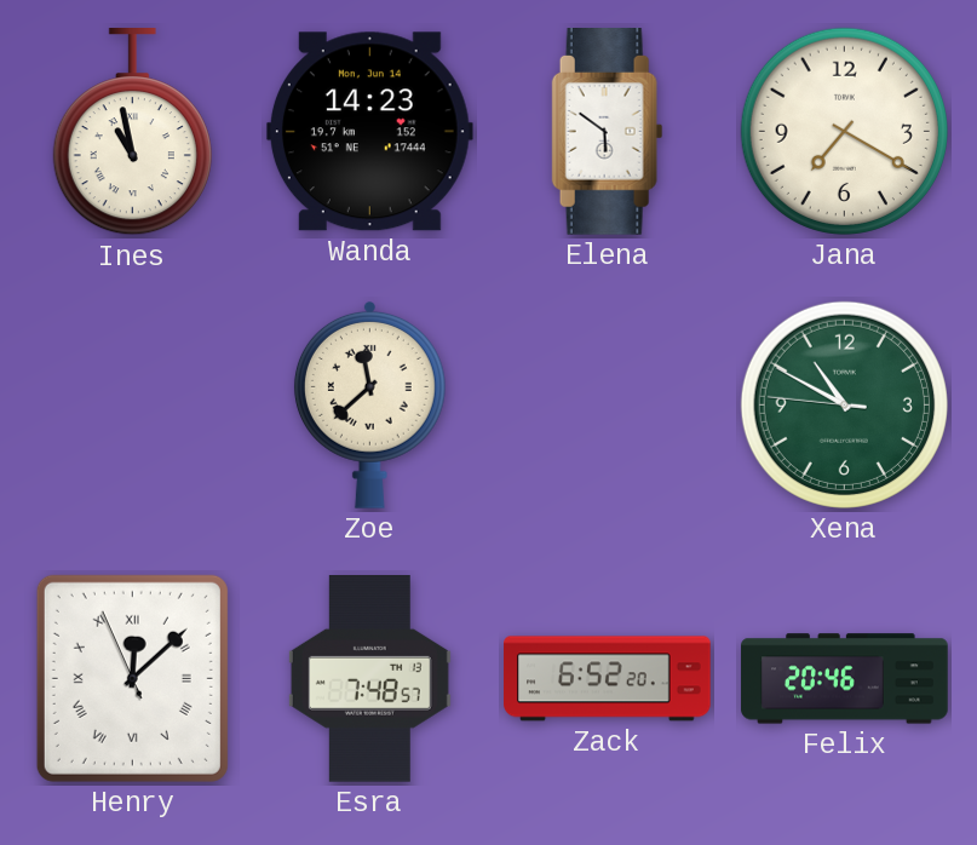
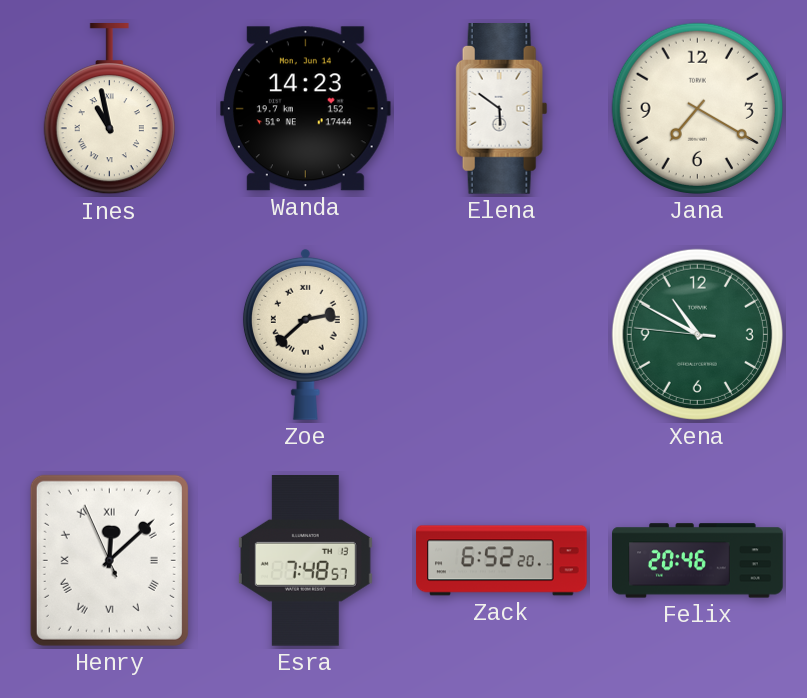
Zoe: 11:38 -> 2:38 (305, 334)
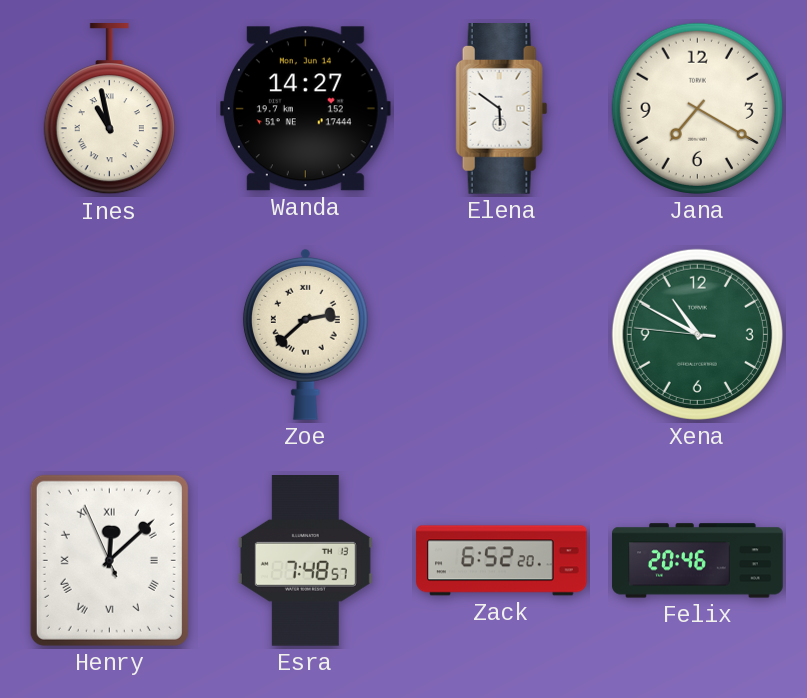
Wanda: 14:23 -> 14:27 (305, 109)
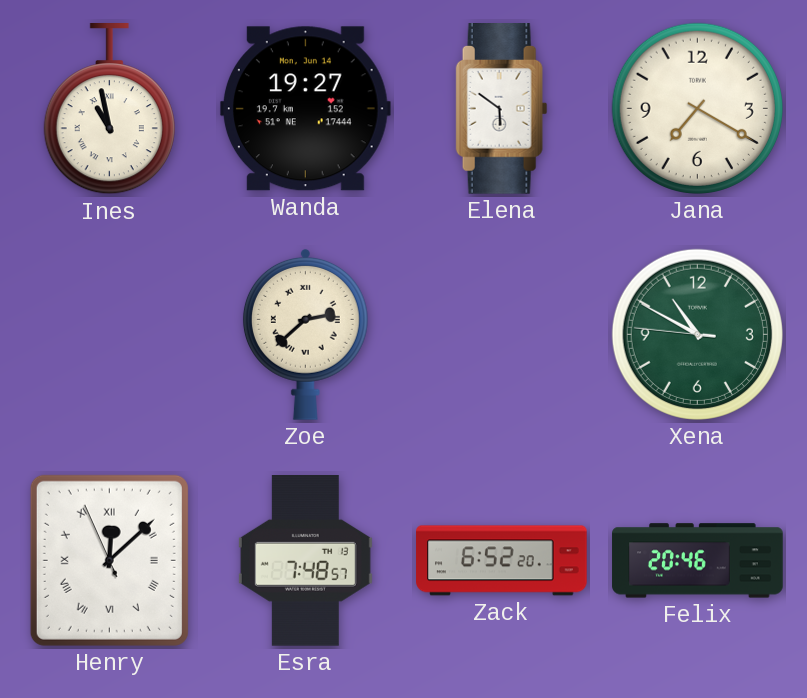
Wanda: 14:27 -> 19:27 (305, 109)
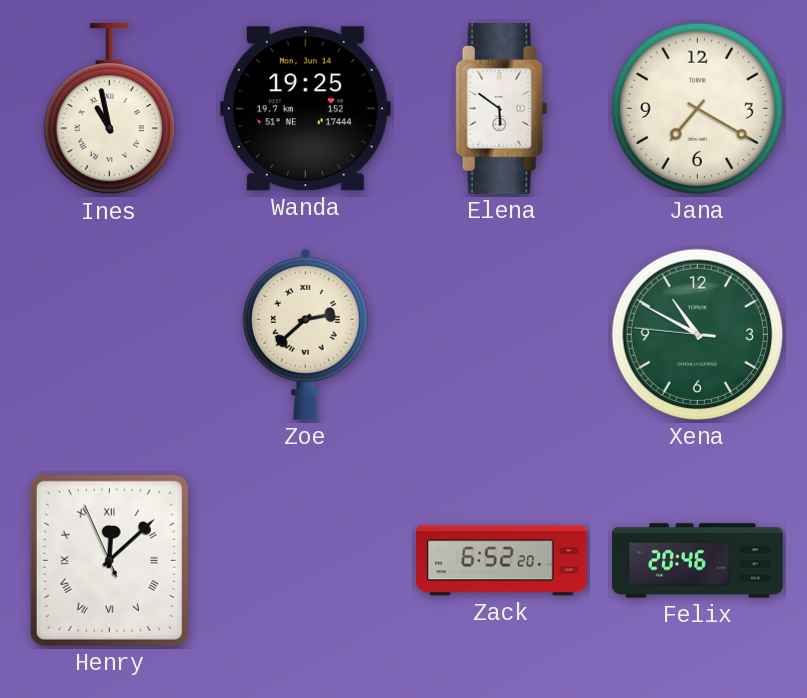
Wanda: 19:27 -> 19:25 (305, 109)
Esra: 7:48 -> none (305, 561)
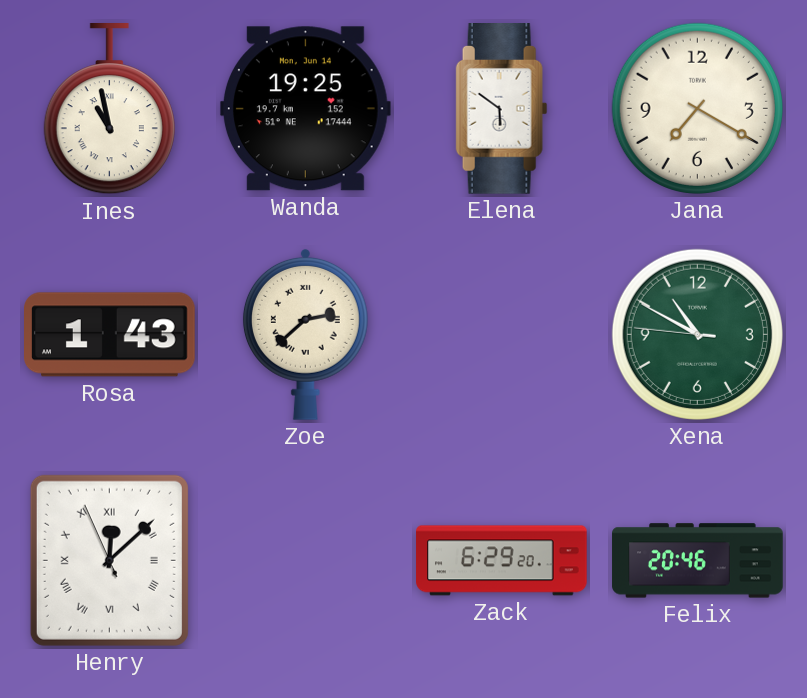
Rosa: none -> 1:43 (110, 335)
Zack: 6:52 -> 6:29 (502, 561)
